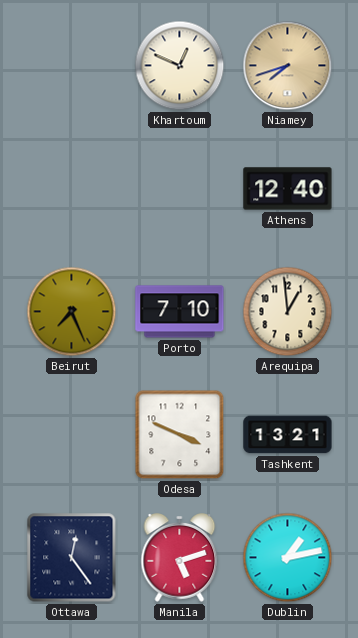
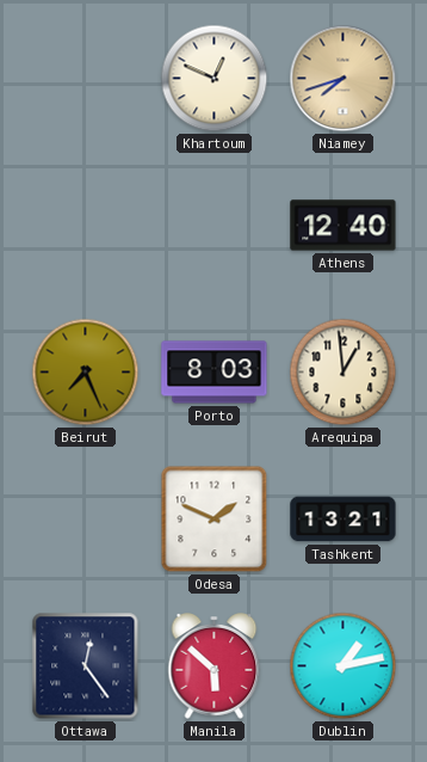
Porto: 7:10 -> 8:03 (215, 373)
Odesa: 3:49 -> 1:49 (215, 520)
Manila: 5:12 -> 5:52 (215, 666)
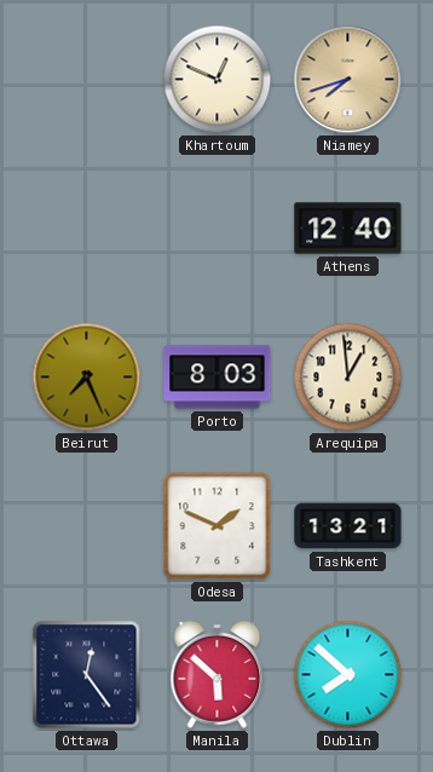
Dublin: 1:13 -> 7:52 (348, 675)
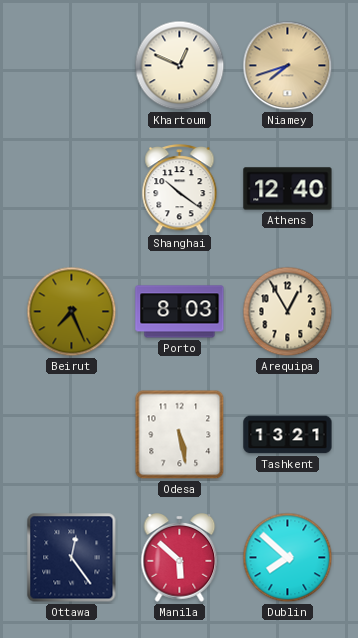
Shanghai: none -> 10:21 (180, 189)
Arequipa: 12:59 -> 12:55 (288, 312)
Odesa: 1:49 -> 5:28 (180, 435)
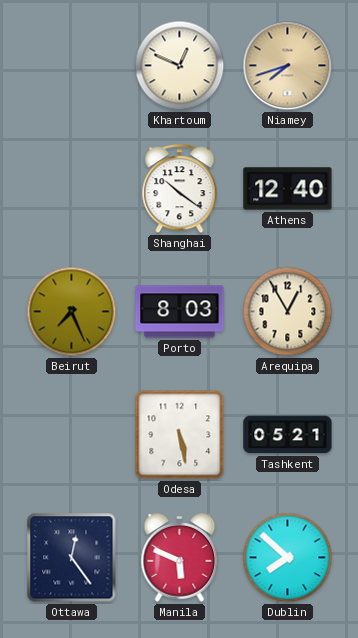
Tashkent: 13:21 -> 05:21 (288, 435)
Manila: 5:52 -> 5:49 (180, 558)
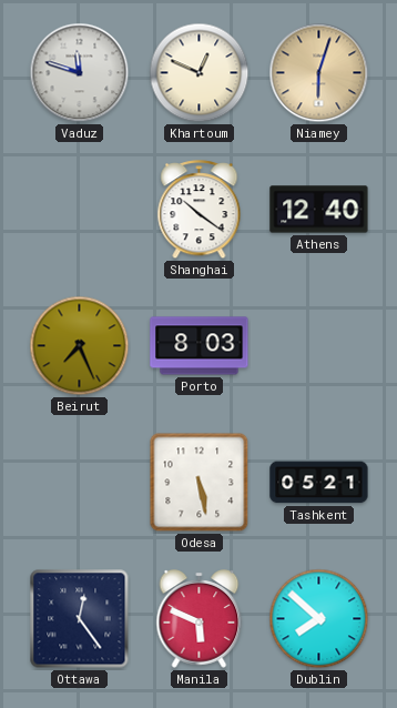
Vaduz: none -> 11:48 (80, 73)
Niamey: 7:42 -> 6:03 (319, 73)
Arequipa: 12:55 -> none (288, 312)
